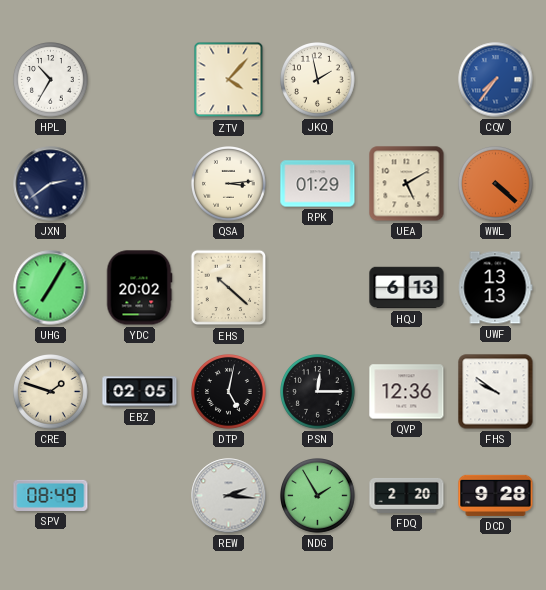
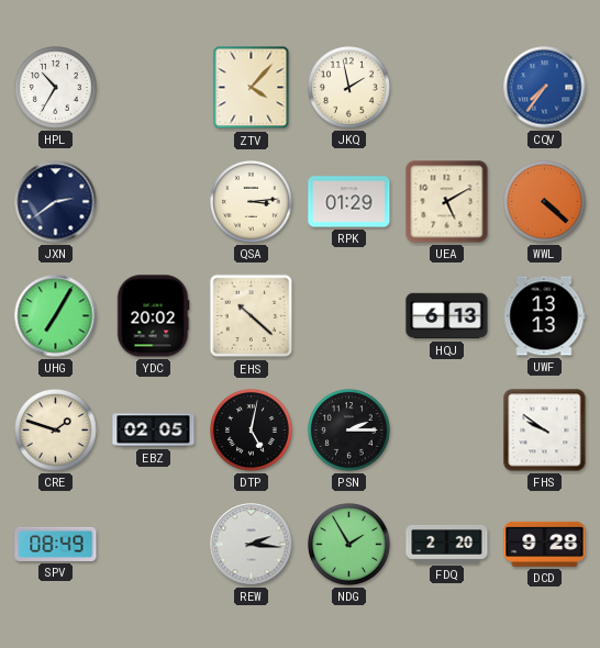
PSN: 12:15 -> 2:15 (349, 431)
QVP: 12:36 -> none (407, 392)
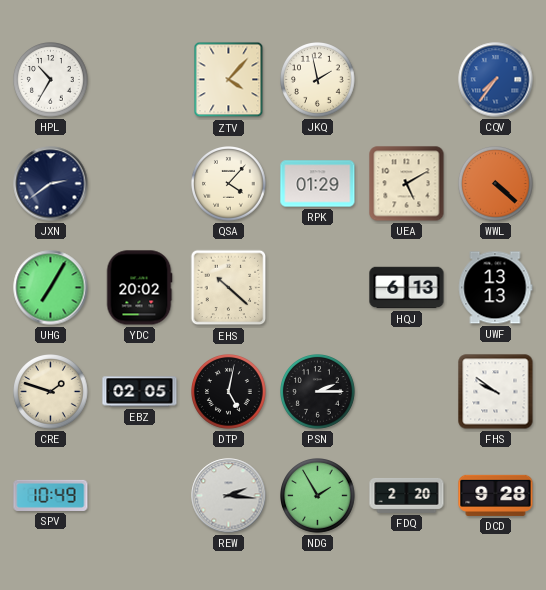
QSA: 3:14 -> 4:07 (229, 184)
SPV: 08:49 -> 10:49 (51, 495)
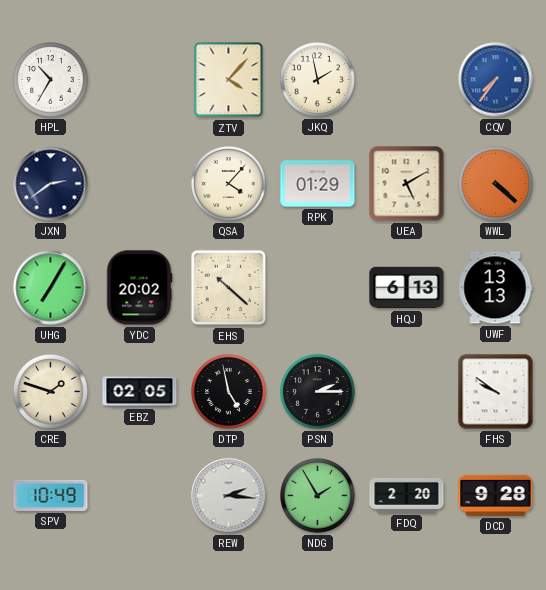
DTP: 5:02 -> 4:58 (229, 392)
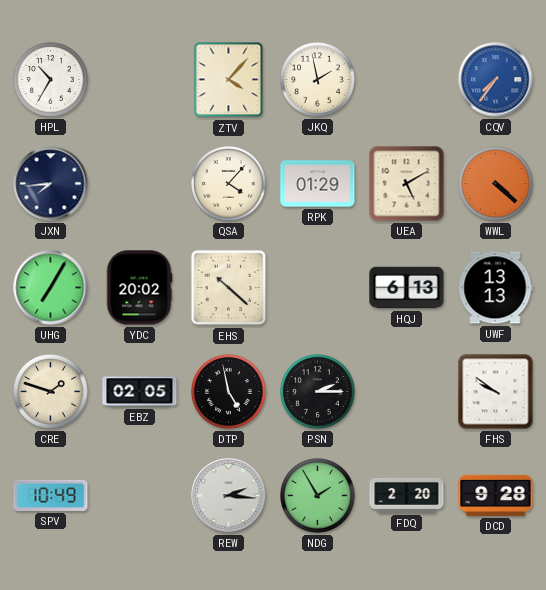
JXN: 2:39 -> 7:44 (51, 184)
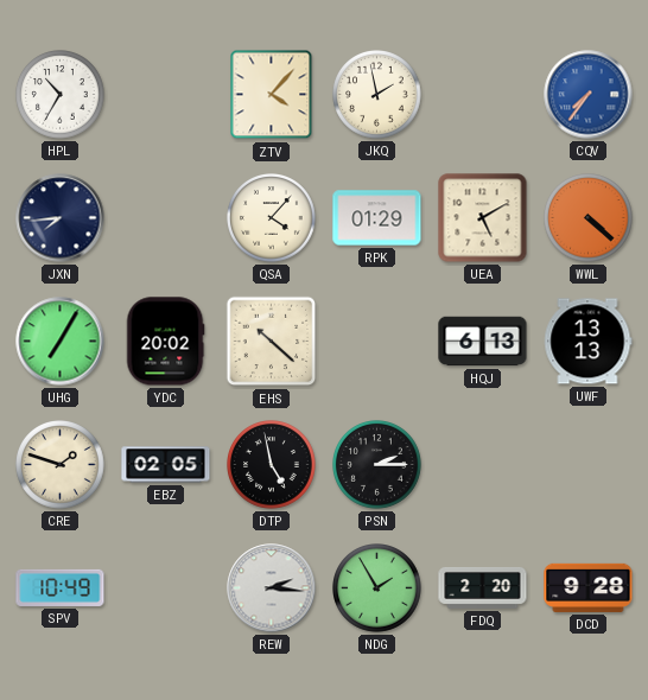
FHS: 9:51 -> none (496, 392)
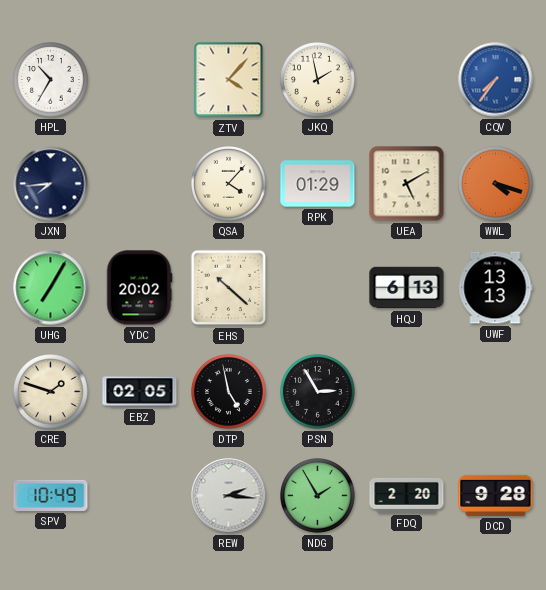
WWL: 4:22 -> 4:18 (496, 184)
PSN: 2:15 -> 2:55 (318, 392)
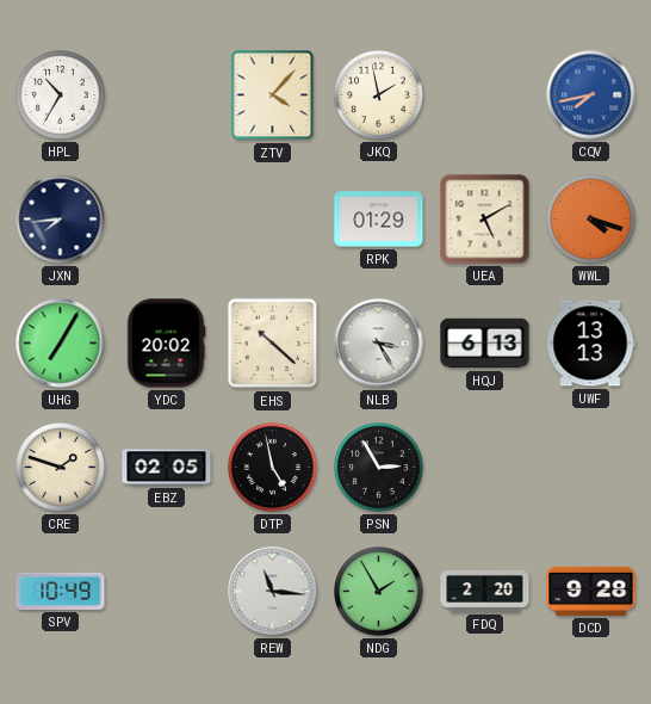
CQV: 7:36 -> 7:43 (591, 95)
QSA: 4:07 -> none (229, 184)
NLB: none -> 3:25 (379, 344)
REW: 2:16 -> 11:16 (273, 592)
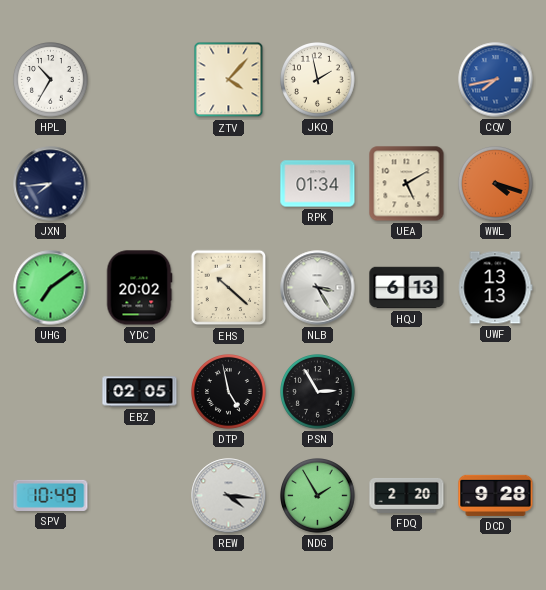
RPK: 01:29 -> 01:34 (318, 184)
UHG: 7:05 -> 7:09 (51, 288)
CRE: 1:48 -> none (61, 468)
REW: 11:16 -> 4:16 (229, 496)
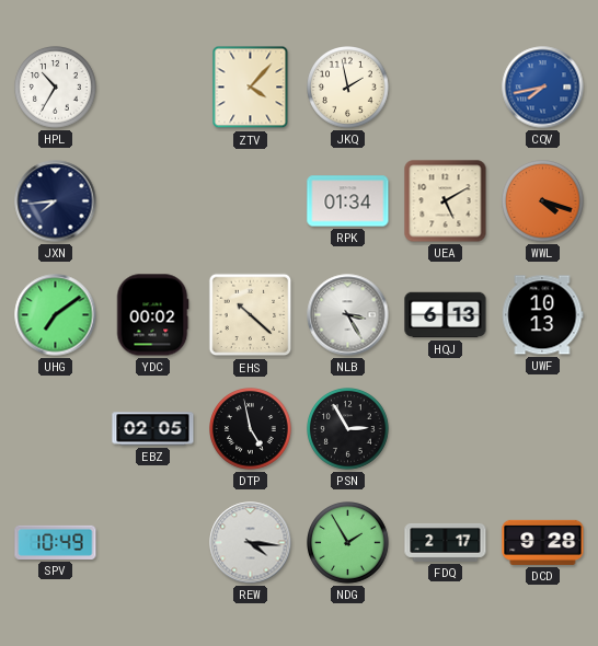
YDC: 20:02 -> 00:02 (152, 315)
UWF: 13:13 -> 10:13 (543, 315)
FDQ: 2:20 -> 2:17 (446, 542)
